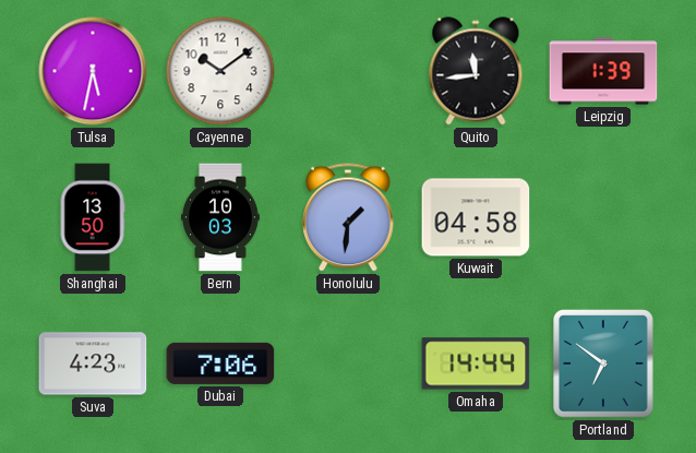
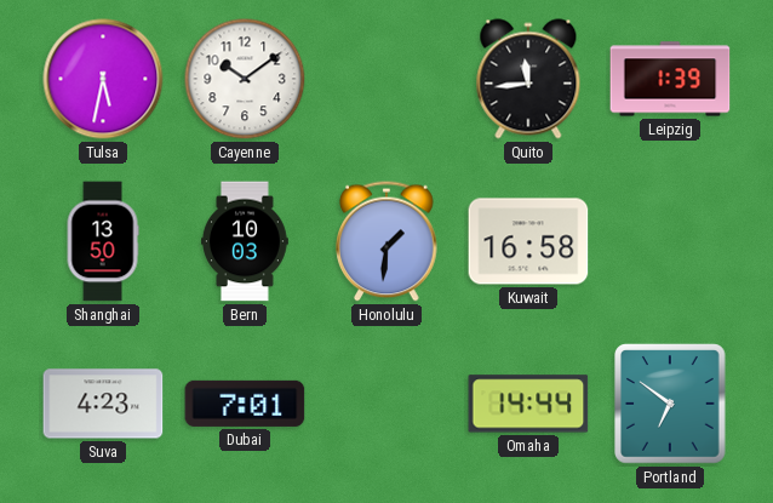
Kuwait: 04:58 -> 16:58 (528, 241)
Dubai: 7:06 -> 7:01 (245, 404)
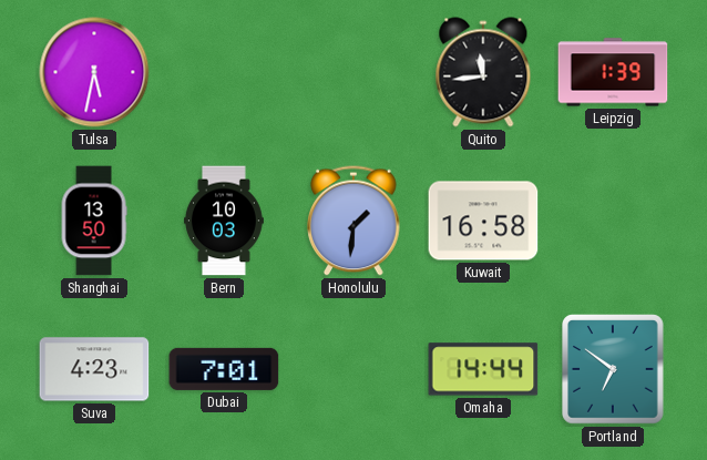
Cayenne: 10:09 -> none (245, 79)
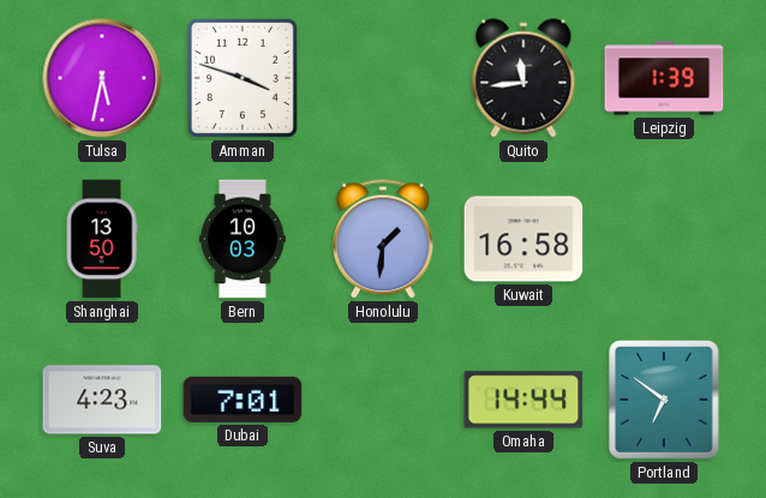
Amman: none -> 3:48 (243, 78)
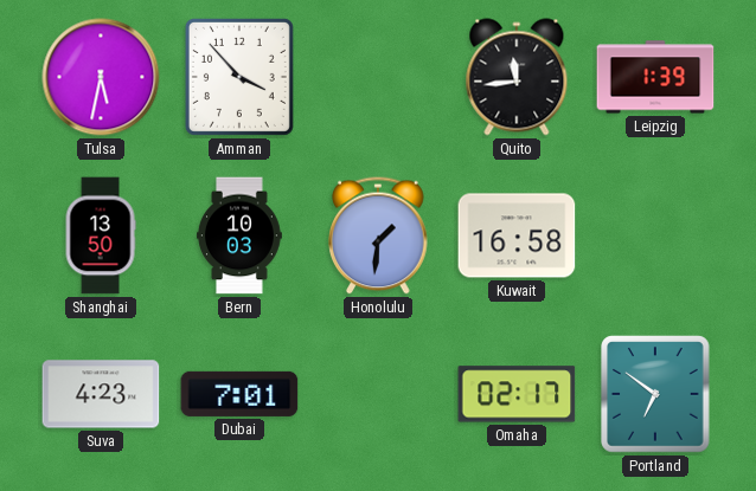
Amman: 3:48 -> 3:53 (239, 77)
Omaha: 14:44 -> 02:17 (517, 394)
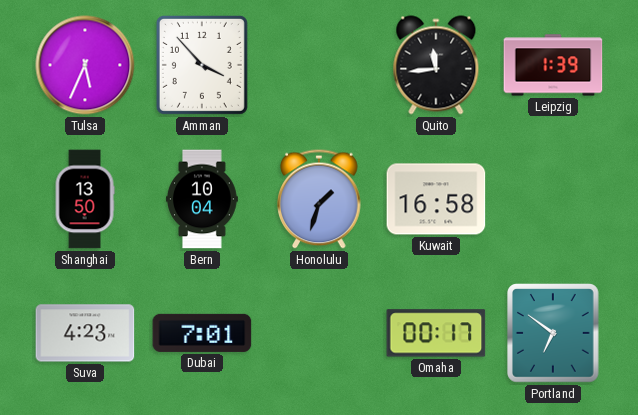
Tulsa: 5:32 -> 5:34 (85, 65)
Bern: 10:03 -> 10:04 (203, 199)
Honolulu: 1:31 -> 1:33 (319, 199)
Omaha: 02:17 -> 00:17 (436, 333)
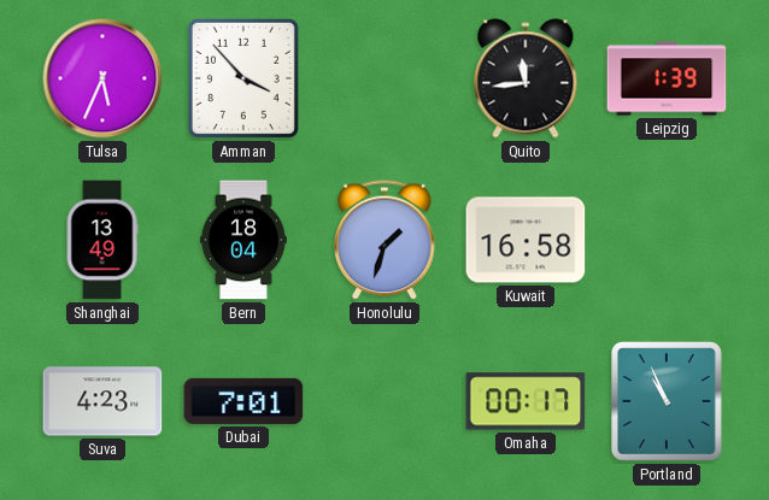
Shanghai: 13:50 -> 13:49 (102, 240)
Bern: 10:04 -> 18:04 (245, 240)
Portland: 6:51 -> 10:56 (668, 402)
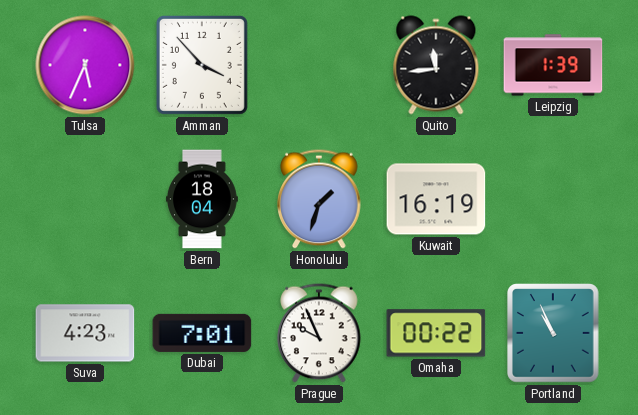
Shanghai: 13:49 -> none (102, 240)
Kuwait: 16:58 -> 16:19 (436, 199)
Prague: none -> 9:56 (319, 333)
Omaha: 00:17 -> 00:22 (436, 333)
